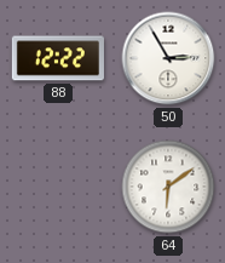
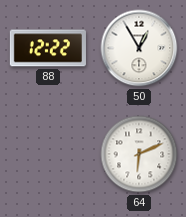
50: 2:55 -> 12:55 (139, 48)
64: 6:09 -> 6:11 (139, 154)
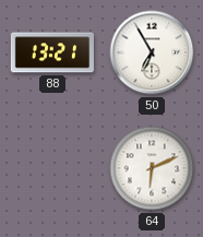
88: 12:22 -> 13:21 (52, 52)
50: 12:55 -> 6:55 (152, 52)
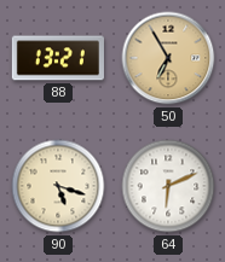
50 dial: white -> champagne (168, 58)
90: none -> 5:18 (58, 186)
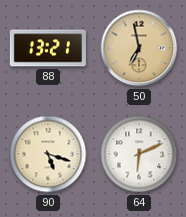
50: 6:55 -> 6:58 (139, 48)
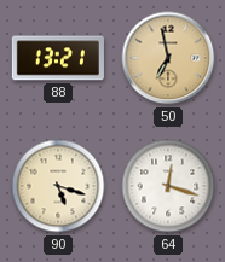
64: 6:11 -> 12:18 (168, 186)
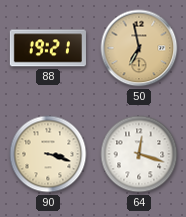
88: 13:21 -> 19:21 (48, 48)
90: 5:18 -> 3:18 (48, 154)
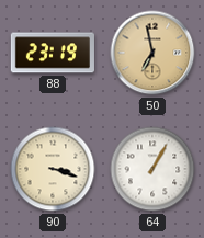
88: 19:21 -> 23:19 (53, 53)
64: 12:18 -> 1:05 (152, 169)
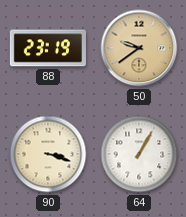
50: 6:58 -> 9:39 (139, 48)
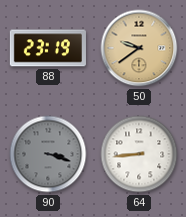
90 dial: cream -> grey (48, 154)
64: 1:05 -> 8:44 (139, 154)
